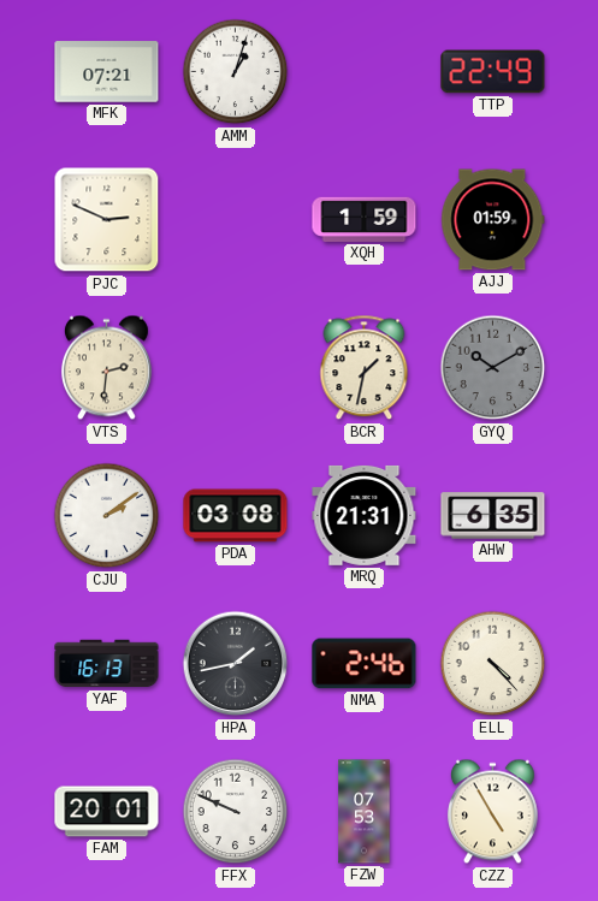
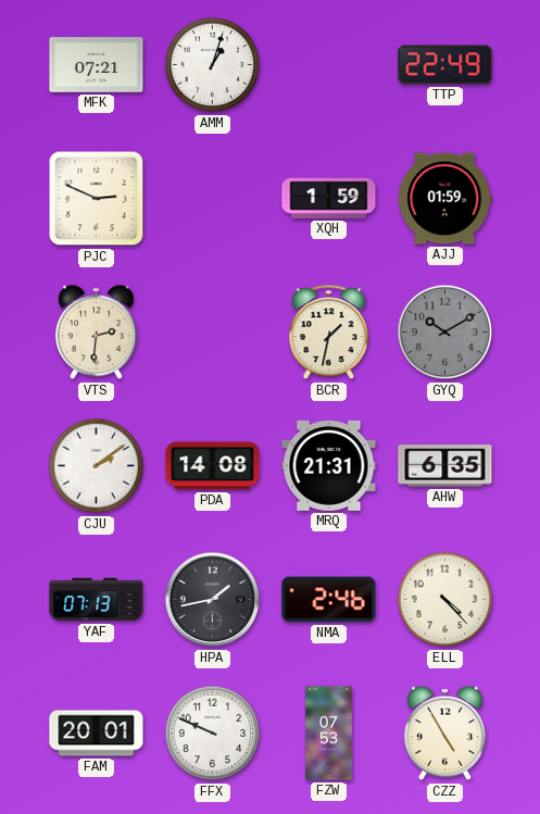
PDA: 03:08 -> 14:08 (213, 466)
YAF: 16:13 -> 07:13 (97, 600)
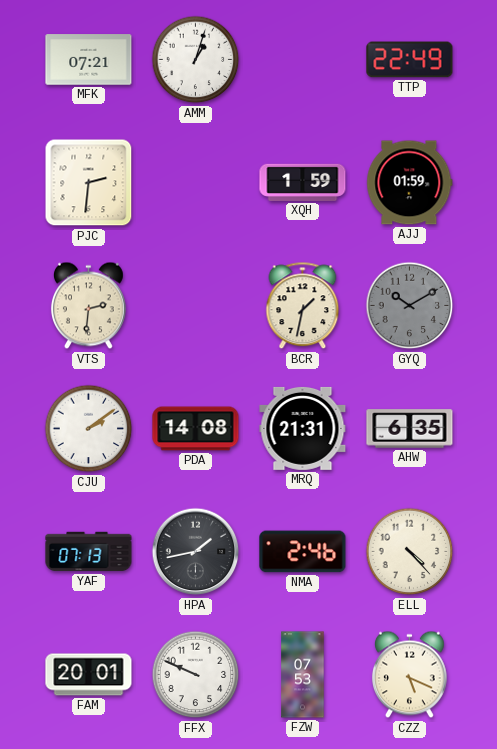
PJC: 2:49 -> 2:31 (89, 183)
CZZ: 4:55 -> 5:19 (409, 675)
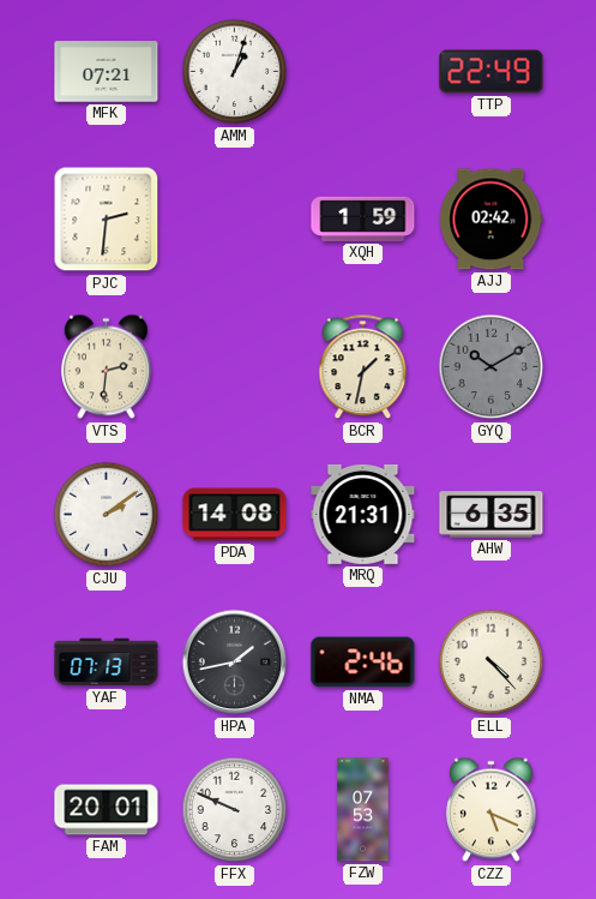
AJJ: 01:59 -> 02:42 (492, 220)
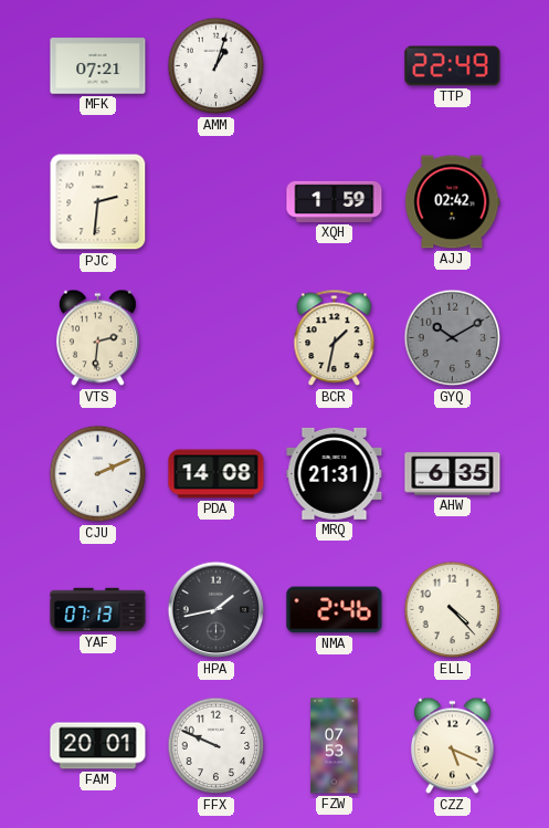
CJU: 2:09 -> 2:11 (98, 474)
